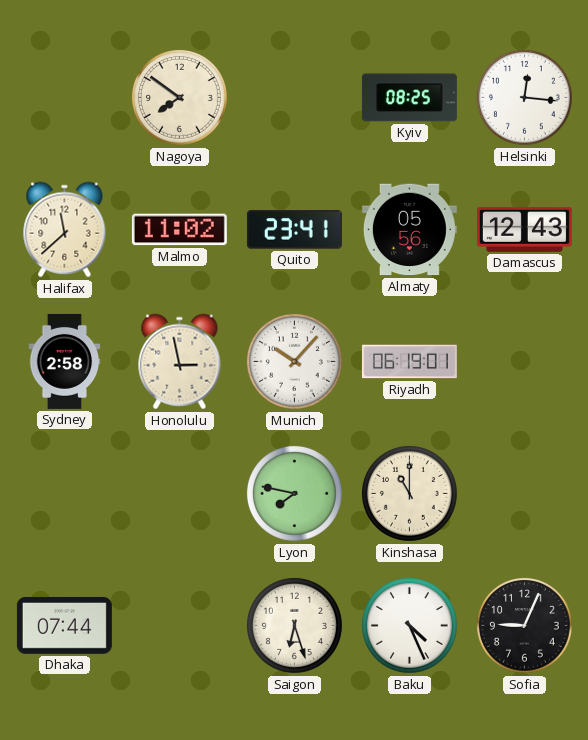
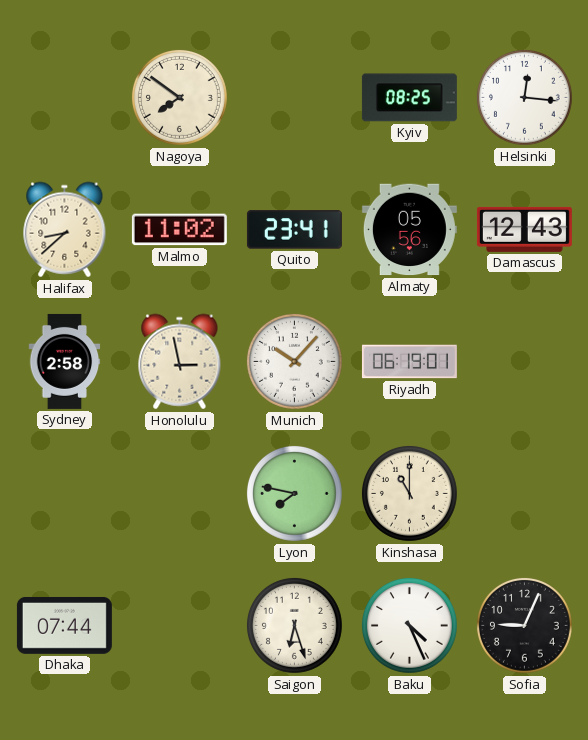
Halifax: 11:38 -> 8:38 (65, 230)
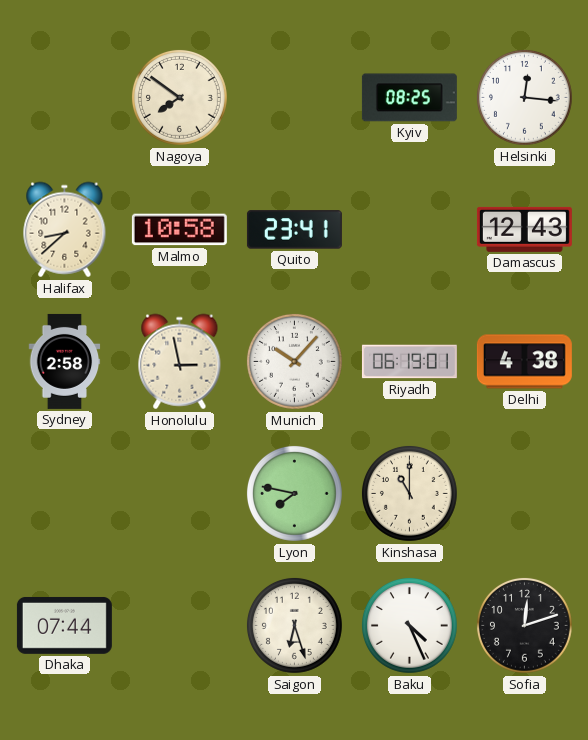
Malmo: 11:02 -> 10:58 (179, 230)
Almaty: 05:56 -> none (409, 230)
Delhi: none -> 4:38 (524, 362)
Sofia: 9:04 -> 12:12 (524, 625)
